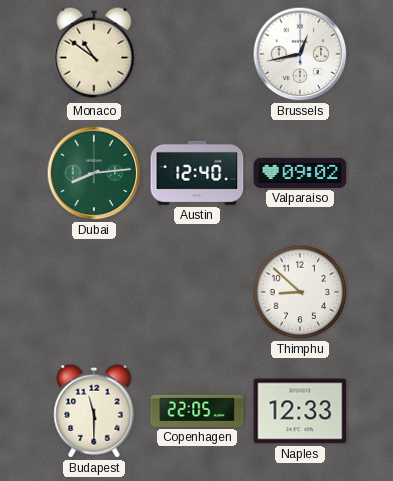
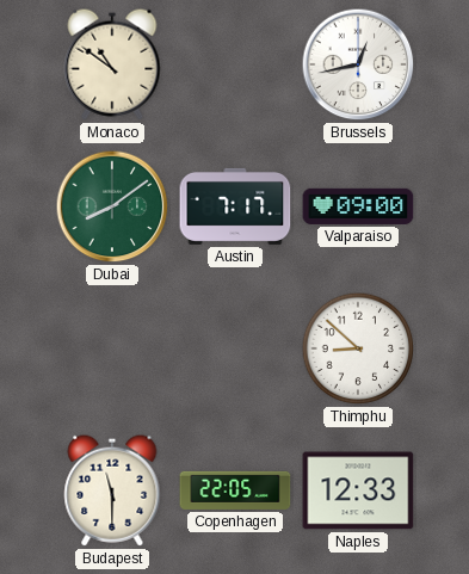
Dubai: 8:14 -> 8:09 (112, 206)
Austin: 12:40 -> 7:17 (235, 206)
Valparaiso: 09:02 -> 09:00 (358, 206)
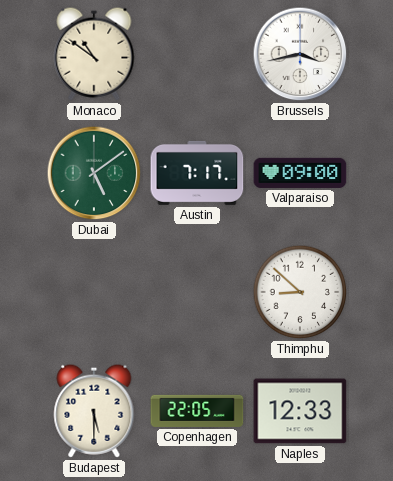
Brussels: 12:43 -> 3:43 (300, 54)
Dubai: 8:09 -> 5:09 (94, 173)
Budapest: 11:30 -> 5:30 (94, 411)
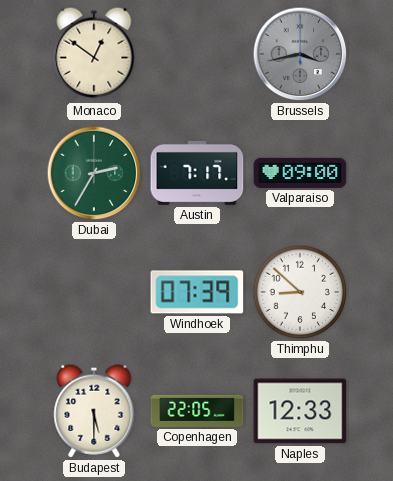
Monaco: 10:51 -> 12:51 (94, 54)
Brussels dial: white -> grey (300, 54)
Dubai: 5:09 -> 2:35 (94, 173)
Windhoek: none -> 07:39 (197, 292)
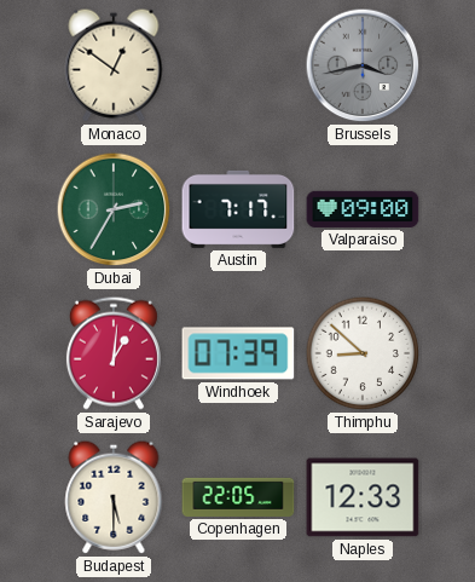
Sarajevo: none -> 1:01 (114, 353)
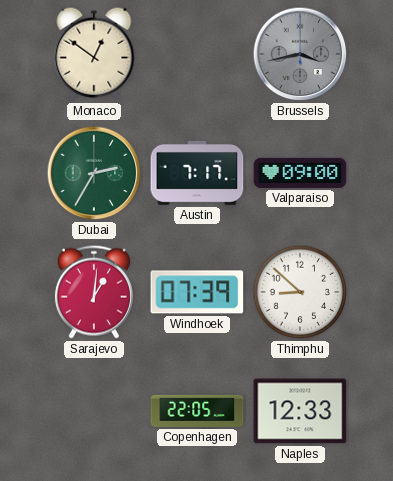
Budapest: 5:30 -> none (114, 497)
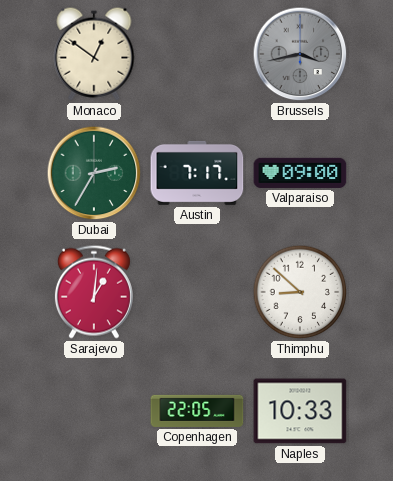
Windhoek: 07:39 -> none (197, 292)
Naples: 12:33 -> 10:33 (300, 411)
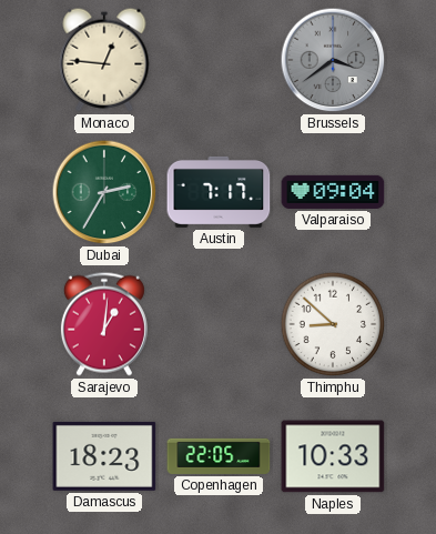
Monaco: 12:51 -> 12:46 (104, 60)
Brussels: 3:43 -> 3:39 (333, 60)
Valparaiso: 09:00 -> 09:04 (333, 192)
Damascus: none -> 18:23 (104, 456)
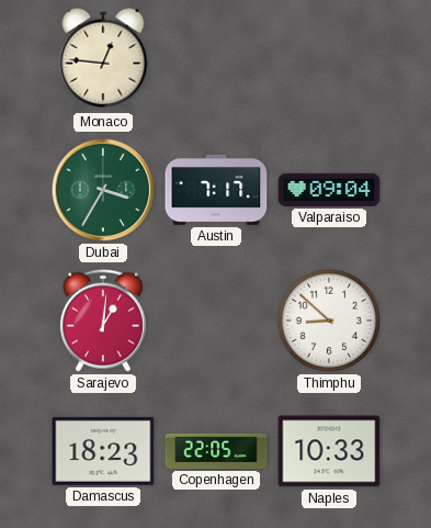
Brussels: 3:39 -> none (333, 60)
Dubai: 2:35 -> 3:35 (103, 190)
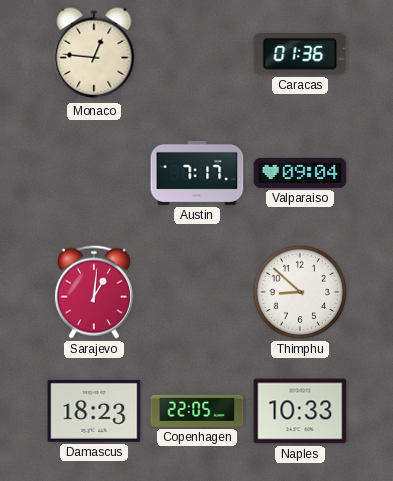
Caracas: none -> 01:36 (300, 54)
Dubai: 3:35 -> none (103, 190)
